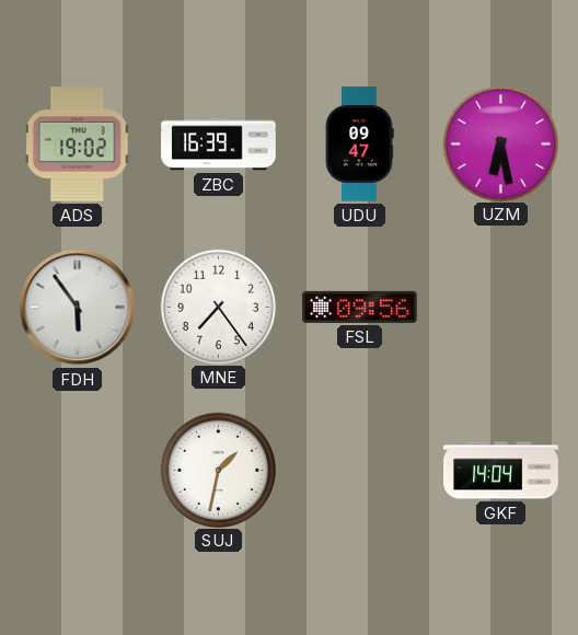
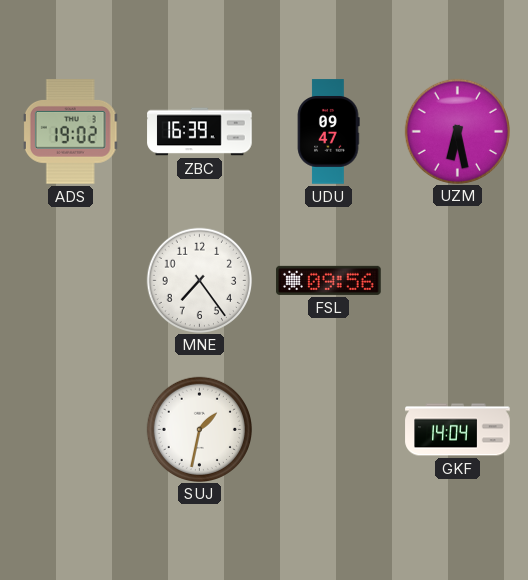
FDH: 5:54 -> none (78, 308)
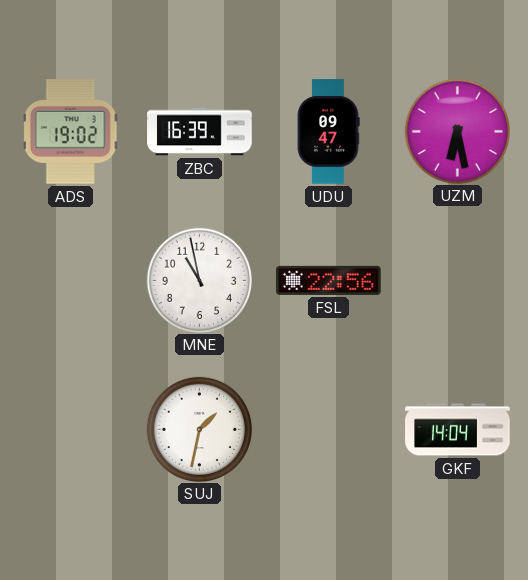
MNE: 7:24 -> 10:58 (199, 280)
FSL: 09:56 -> 22:56 (329, 280)
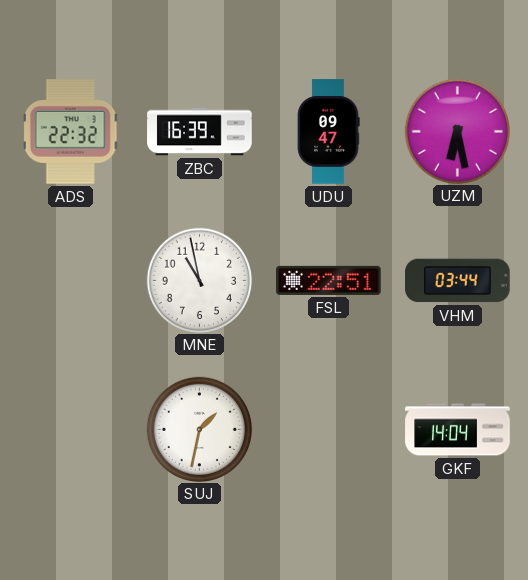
ADS: 19:02 -> 22:32 (71, 132)
FSL: 22:56 -> 22:51 (329, 280)
VHM: none -> 03:44 (458, 281)
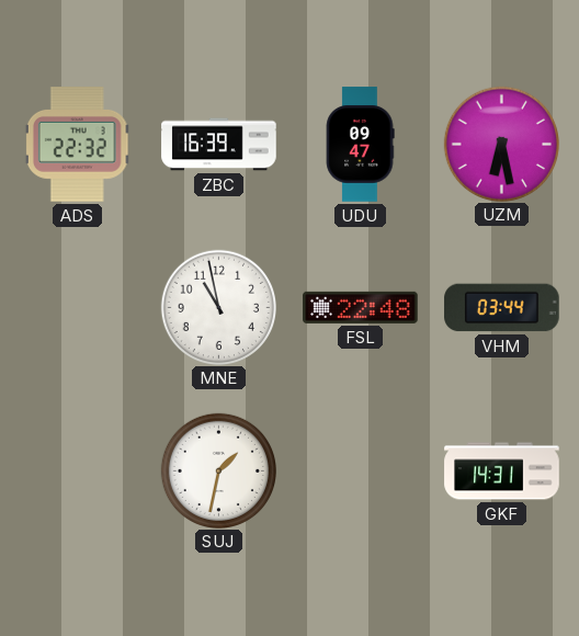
FSL: 22:51 -> 22:48 (361, 307)
GKF: 14:04 -> 14:31 (502, 472)
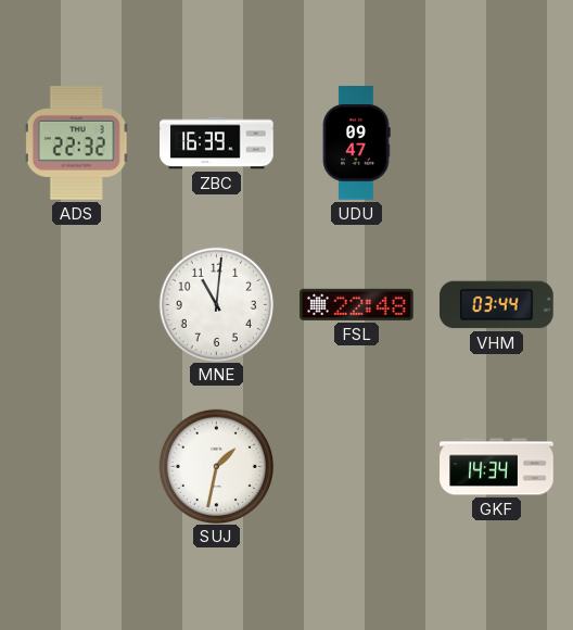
UZM: 6:28 -> none (501, 144)
MNE: 10:58 -> 11:01 (216, 304)
GKF: 14:31 -> 14:34 (497, 467)
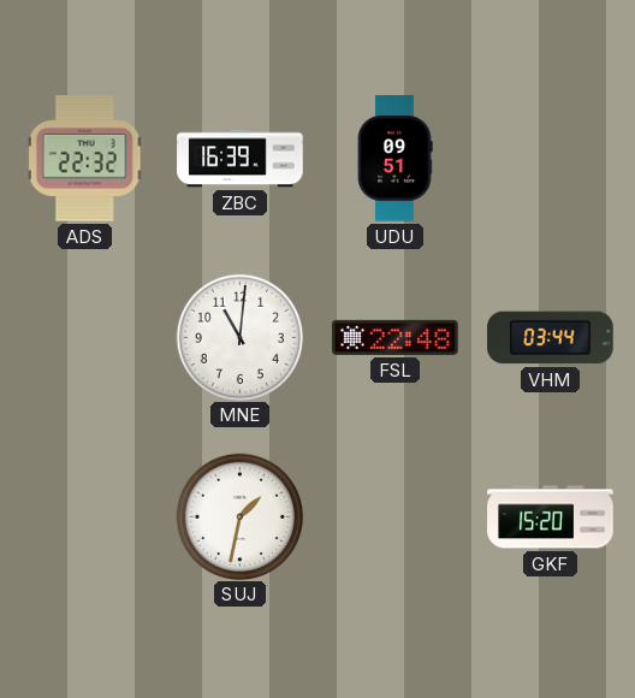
UDU: 09:47 -> 09:51 (394, 159)
GKF: 14:34 -> 15:20 (551, 517)
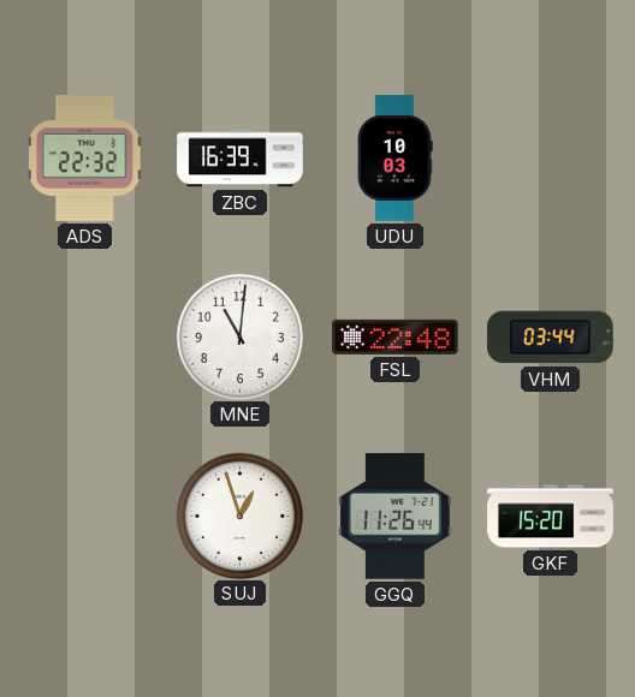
UDU: 09:51 -> 10:03 (394, 159)
SUJ: 1:32 -> 12:57 (239, 516)
GGQ: none -> 11:26 (394, 517)
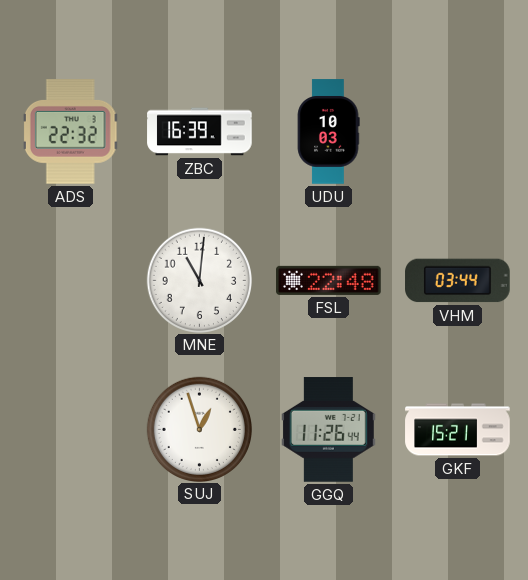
GKF: 15:20 -> 15:21 (458, 430)
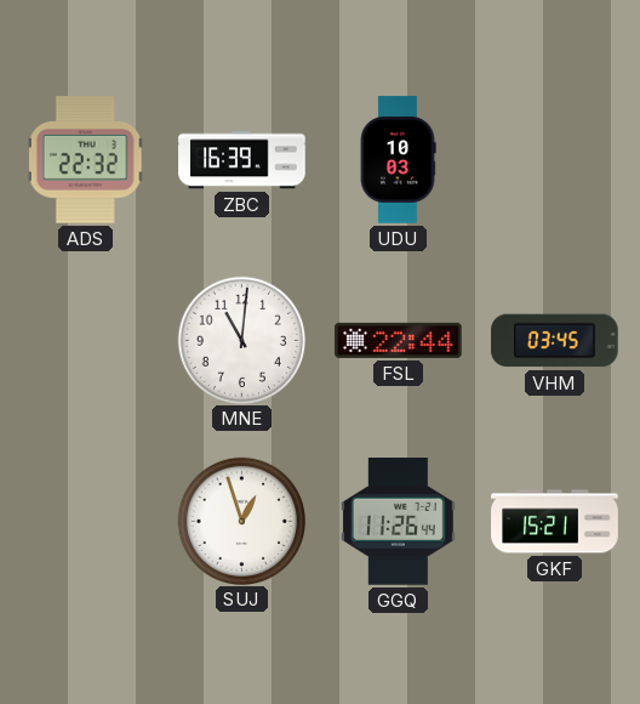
FSL: 22:48 -> 22:44 (399, 340)
VHM: 03:44 -> 03:45 (555, 341)
